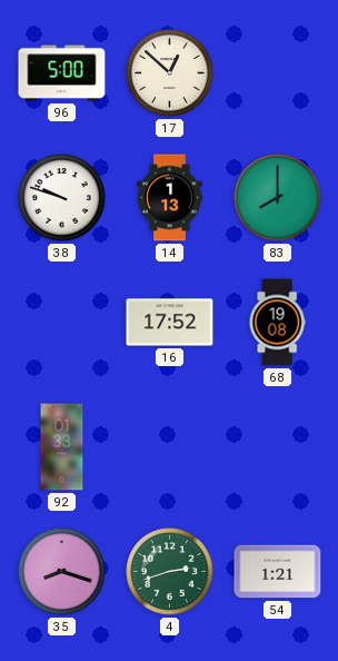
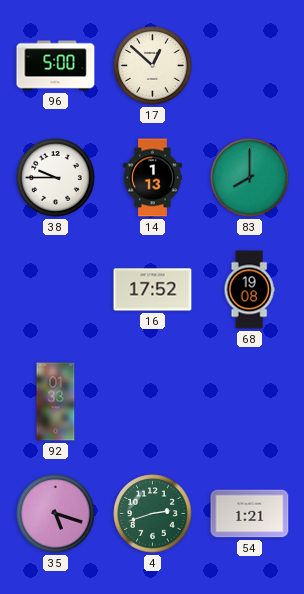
38: 9:48 -> 9:45 (56, 178)
35: 8:18 -> 5:18 (56, 514)
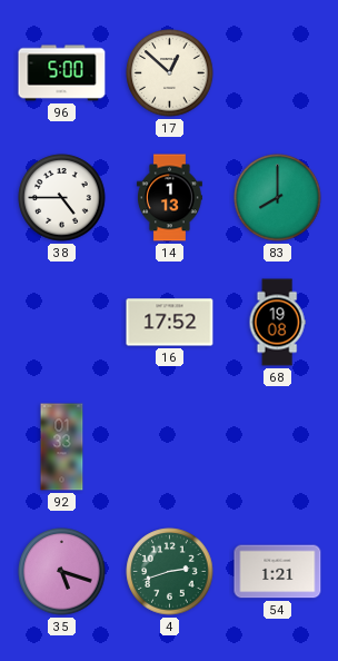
38: 9:45 -> 4:45 (62, 198)
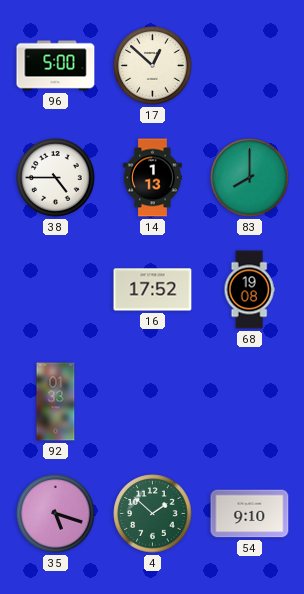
4: 2:42 -> 1:52 (153, 514)
54: 1:21 -> 9:10 (250, 514)
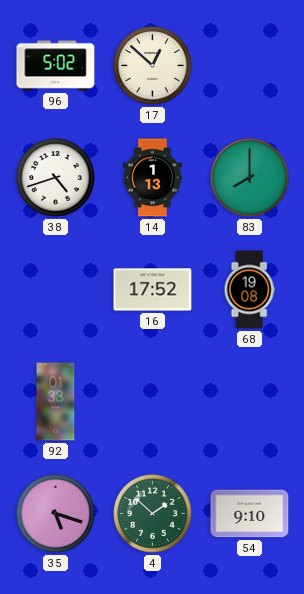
96: 5:00 -> 5:02 (56, 66)
38: 4:45 -> 4:42 (56, 178)
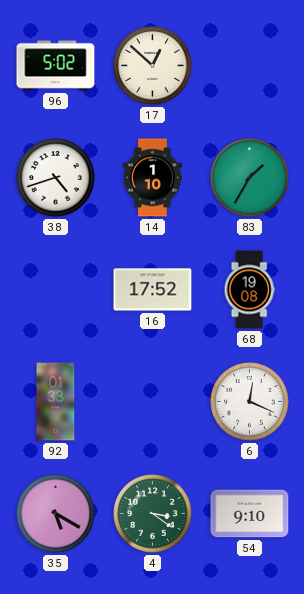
14: 1:13 -> 1:10 (152, 178)
83: 8:00 -> 1:35 (250, 178)
6: none -> 12:19 (250, 402)
35: 5:18 -> 5:20 (56, 514)
4: 1:52 -> 3:21 (153, 514)
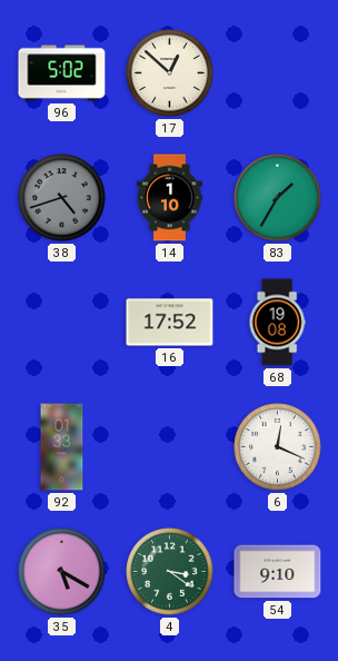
38 dial: white -> grey (62, 198)
